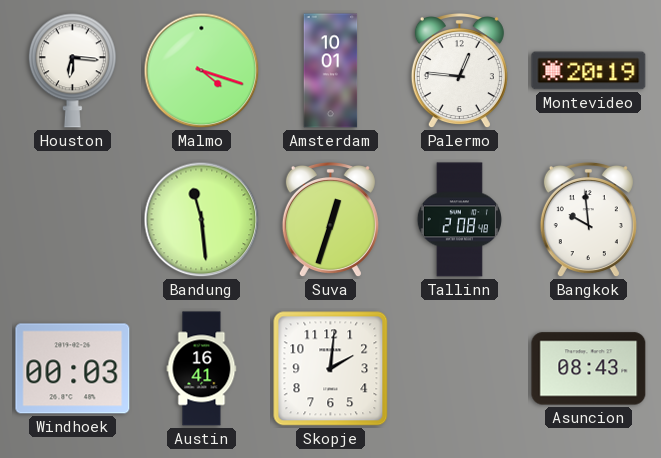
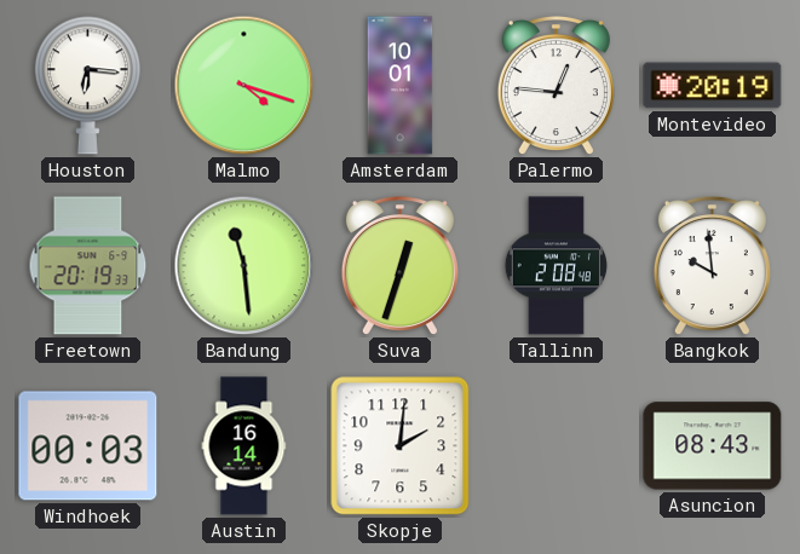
Freetown: none -> 20:19 (88, 266)
Austin: 16:41 -> 16:14 (244, 446)
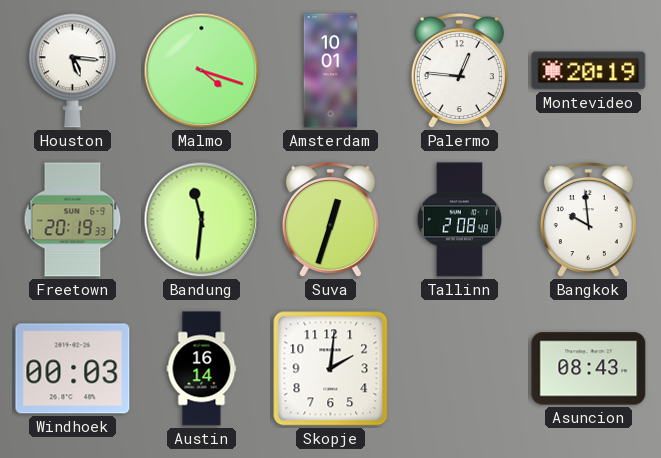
Houston: 6:16 -> 5:16 (72, 71)
Bandung: 11:29 -> 11:31 (202, 220)
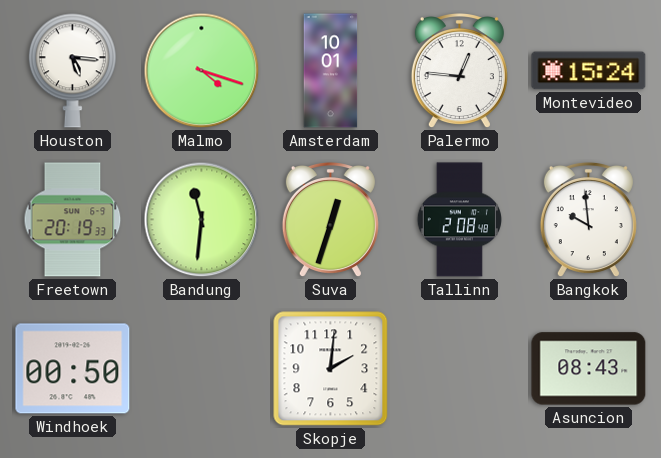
Montevideo: 20:19 -> 15:24 (589, 71)
Windhoek: 00:03 -> 00:50 (73, 369)
Austin: 16:14 -> none (202, 369)
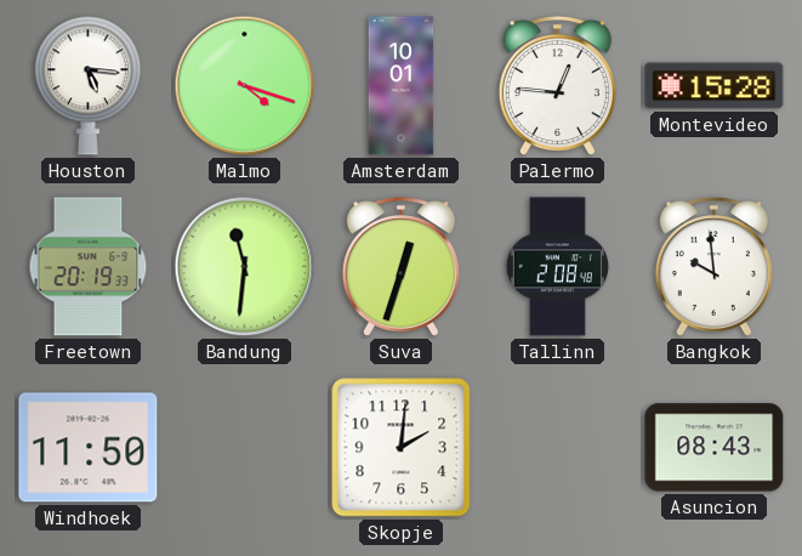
Montevideo: 15:24 -> 15:28 (715, 86)
Windhoek: 00:50 -> 11:50 (89, 448)
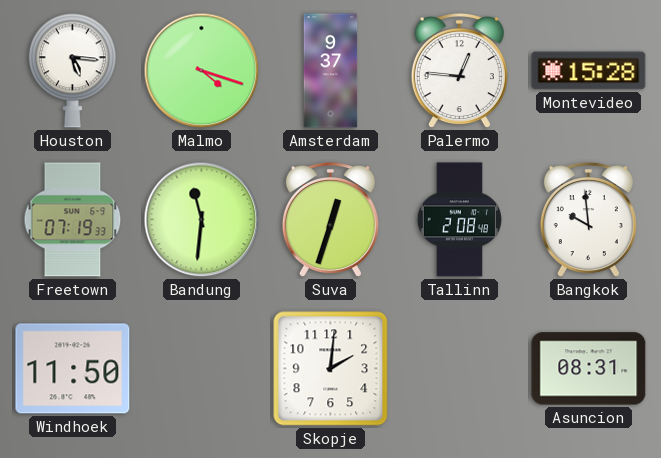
Amsterdam: 10:01 -> 9:37 (331, 71)
Freetown: 20:19 -> 07:19 (73, 220)
Asuncion: 08:43 -> 08:31 (589, 369)
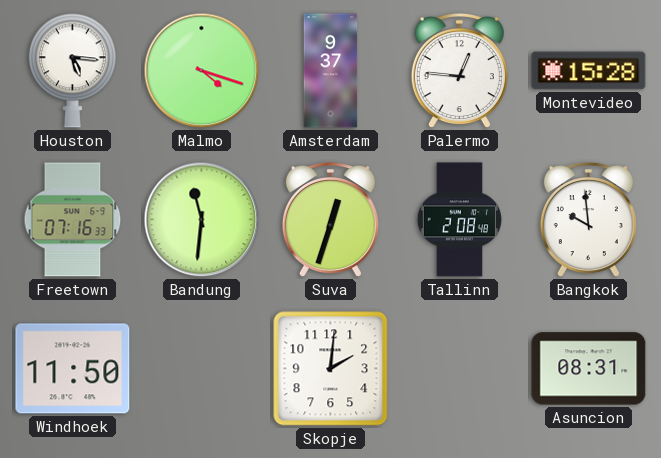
Freetown: 07:19 -> 07:16 (73, 220)
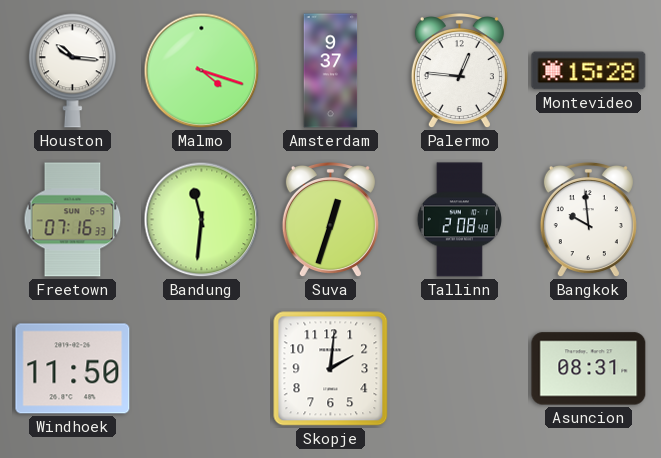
Houston: 5:16 -> 10:16 (72, 71)
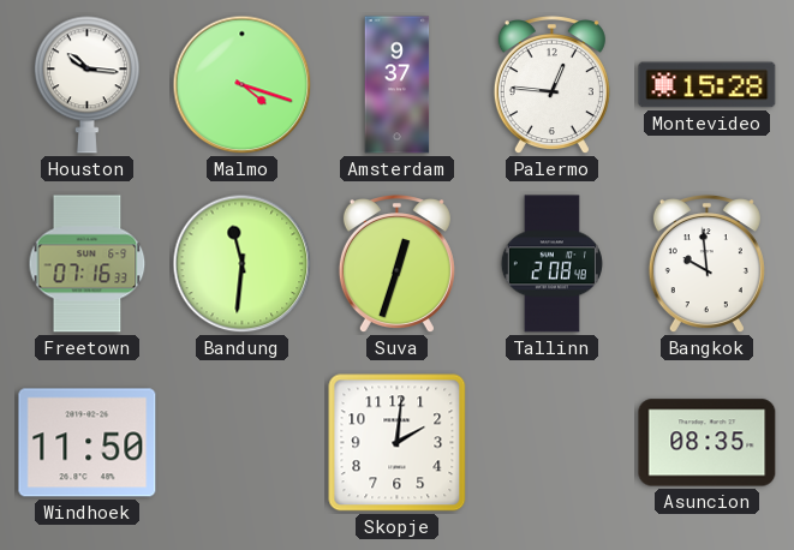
Asuncion: 08:31 -> 08:35 (708, 443)
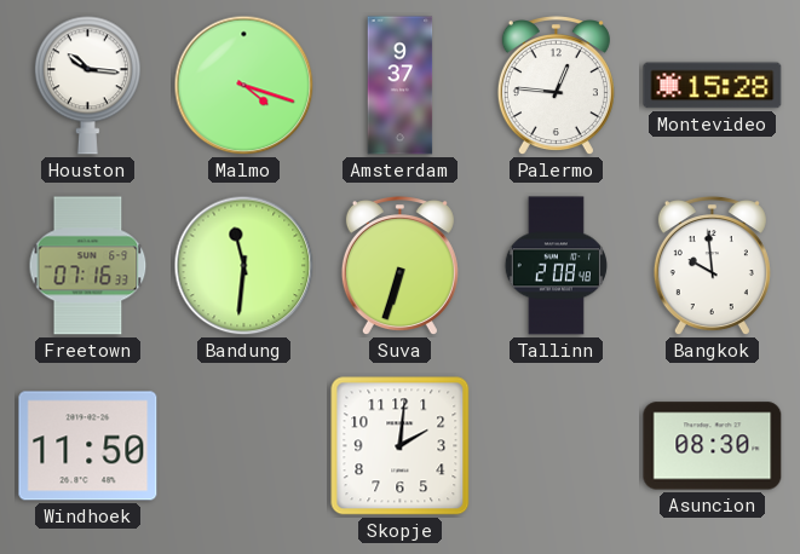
Suva: 12:33 -> 6:33 (399, 267)
Asuncion: 08:35 -> 08:30 (713, 446)
